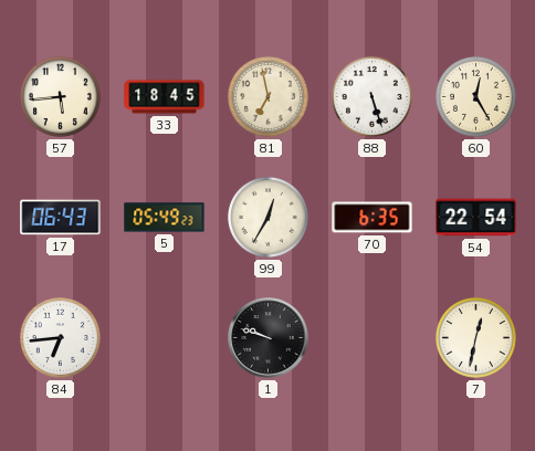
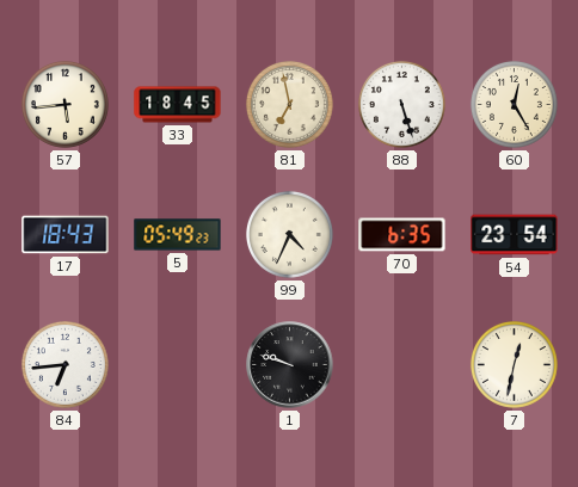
17: 06:43 -> 18:43 (66, 235)
99: 12:35 -> 4:34 (289, 234)
54: 22:54 -> 23:54 (515, 235)
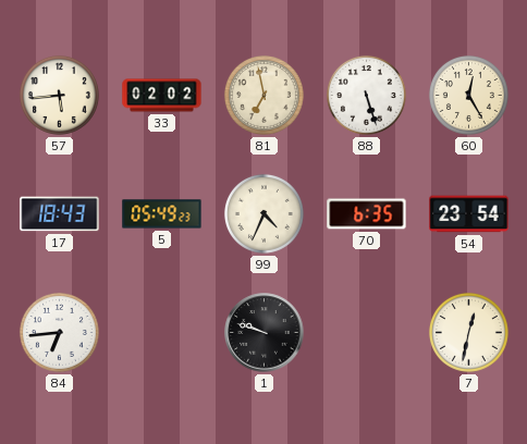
33: 18:45 -> 02:02 (162, 96)
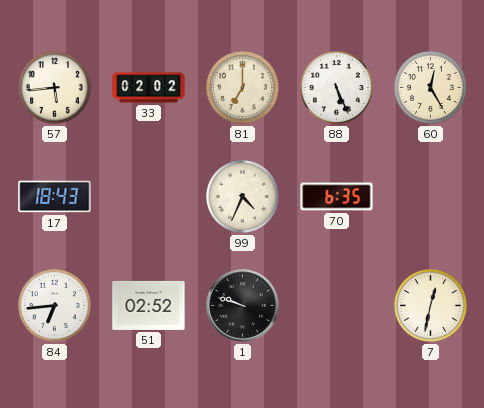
81: 6:58 -> 7:00 (242, 87)
88: 5:27 -> 5:26 (336, 87)
5: 05:49 -> none (162, 214)
54: 23:54 -> none (469, 214)
51: none -> 02:52 (149, 305)
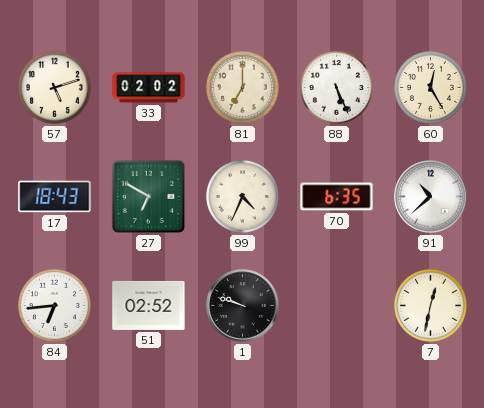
57: 5:44 -> 5:12 (54, 87)
27: none -> 6:50 (148, 196)
91: none -> 10:38 (431, 197)
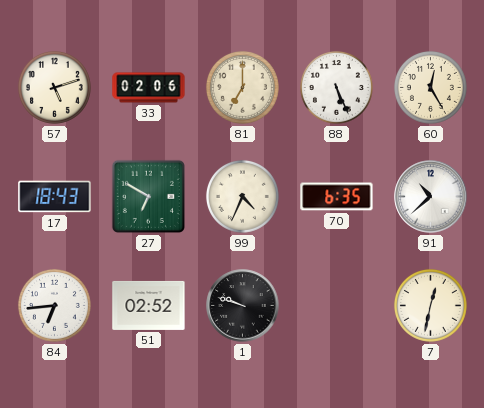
33: 02:02 -> 02:06 (149, 88)
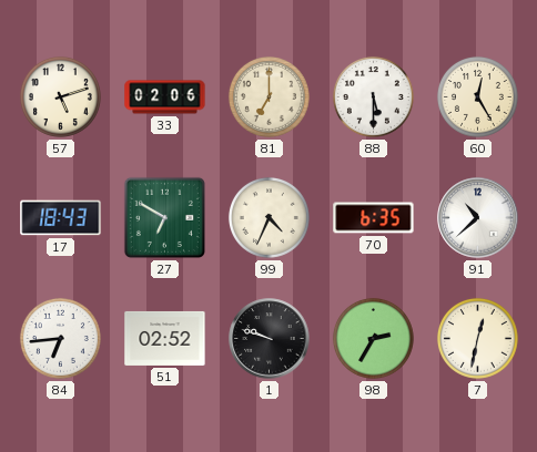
88: 5:26 -> 5:30 (373, 96)
98: none -> 2:35 (373, 338)
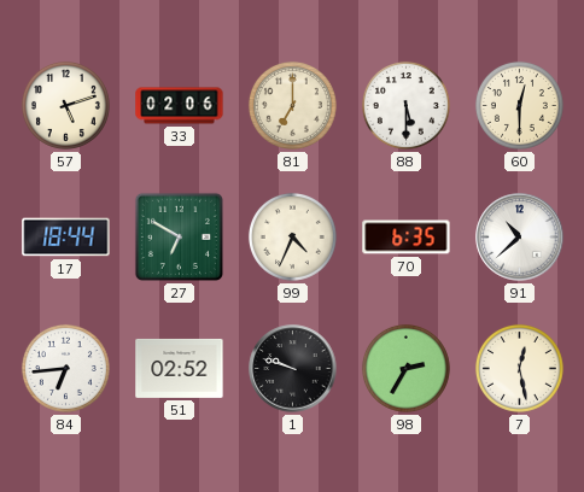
60: 12:25 -> 12:30 (519, 105)
17: 18:43 -> 18:44 (66, 238)
7: 12:32 -> 12:28 (519, 368)
